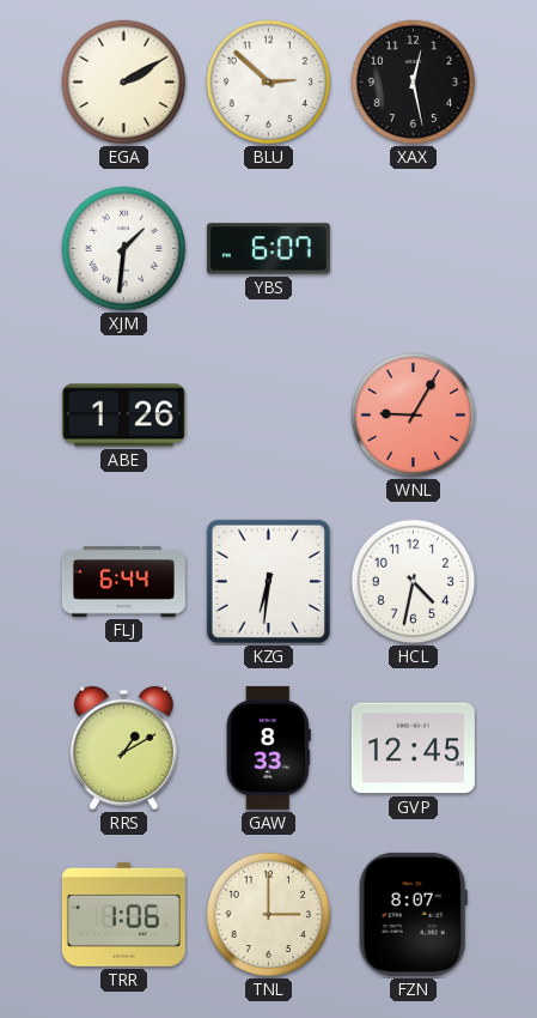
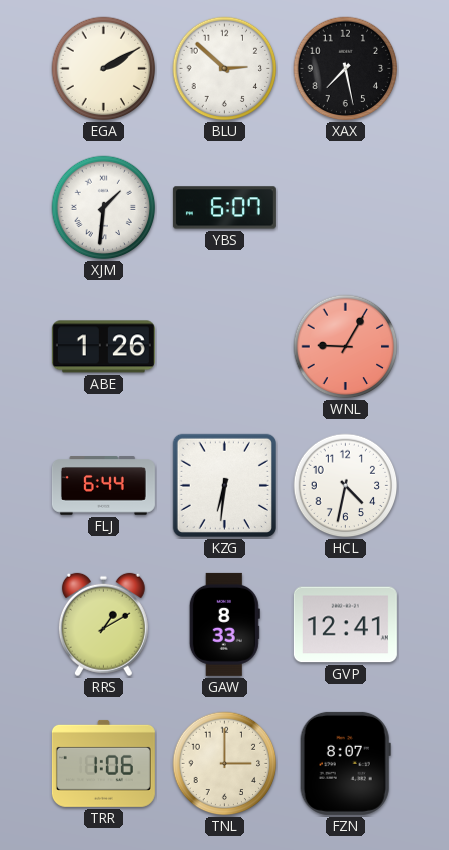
XAX: 12:28 -> 7:28 (346, 69)
GVP: 12:45 -> 12:41 (345, 625)
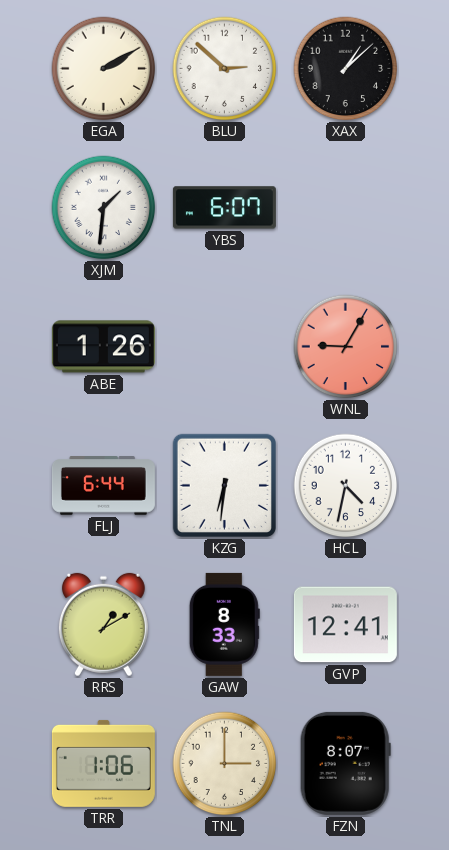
XAX: 7:28 -> 1:08 (346, 69)
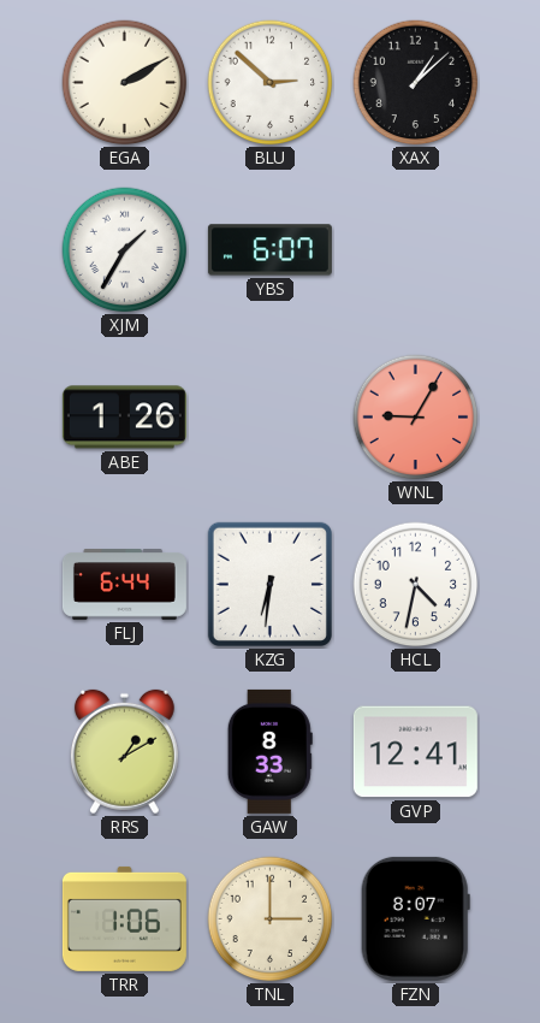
XJM: 1:31 -> 1:35 (125, 250)
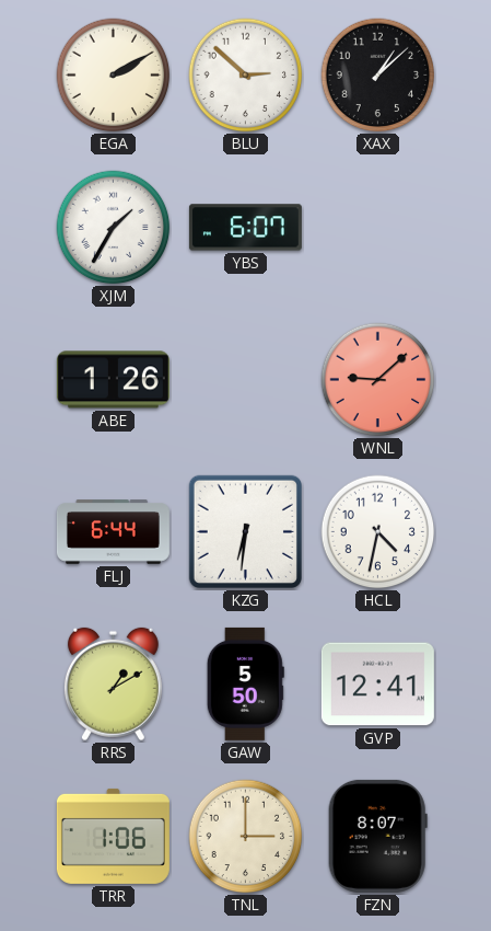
WNL: 9:05 -> 9:08 (378, 380)
GAW: 8:33 -> 5:50 (245, 683)
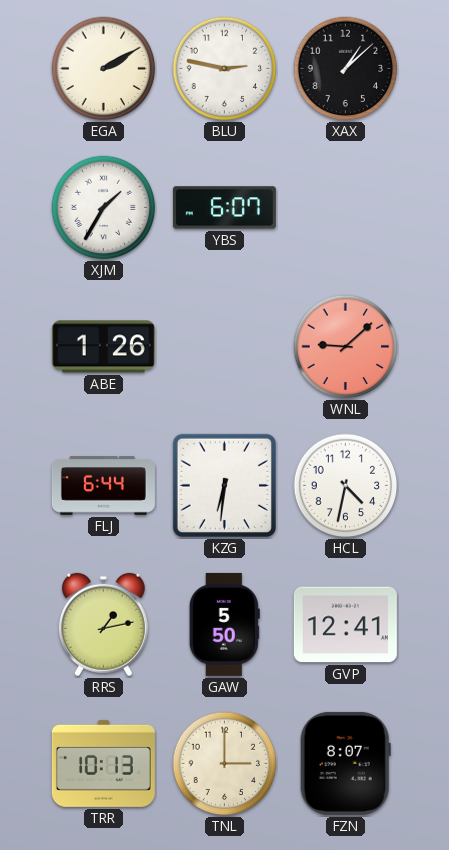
BLU: 2:52 -> 2:47 (225, 69)
RRS: 1:10 -> 1:13 (103, 625)
TRR: 1:06 -> 10:13 (103, 763)
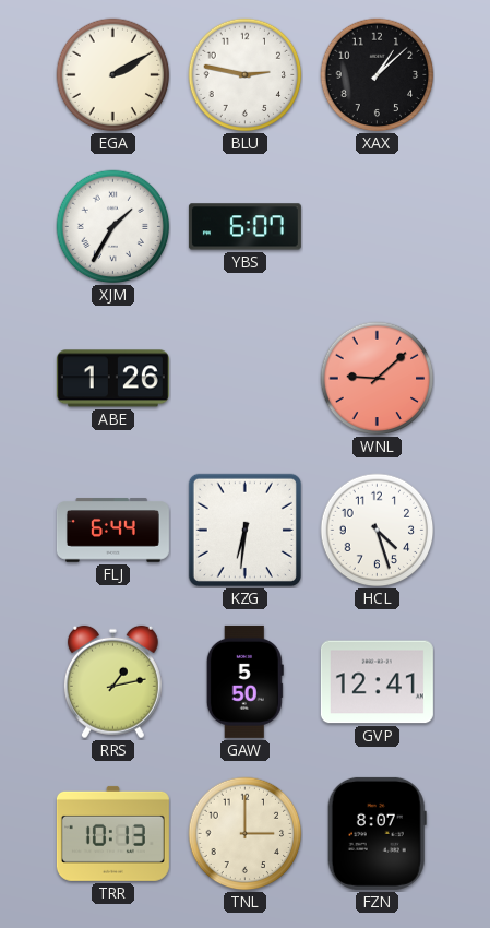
HCL: 4:32 -> 4:27 (378, 531)
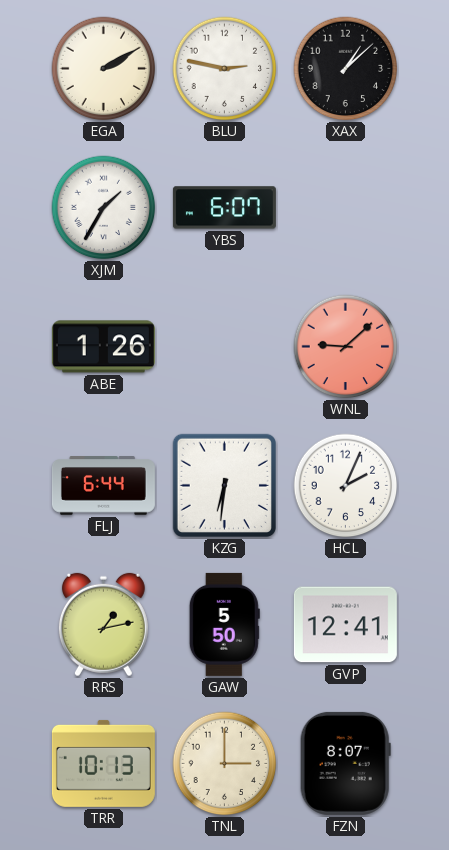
HCL: 4:27 -> 2:04 (346, 486)
